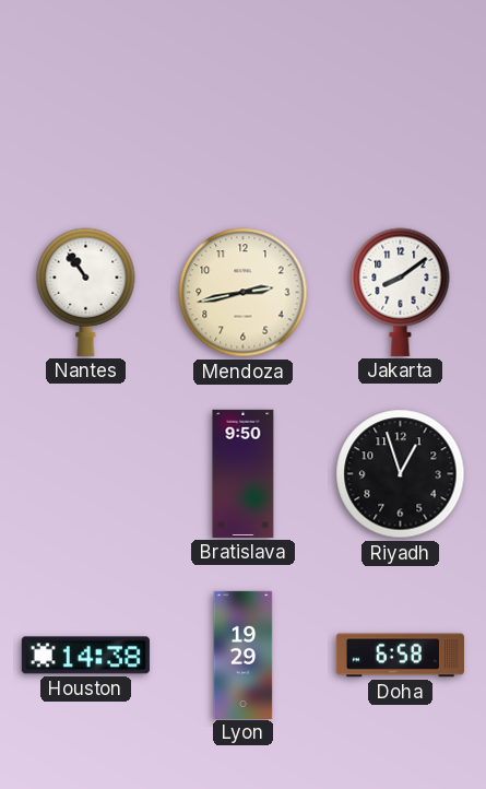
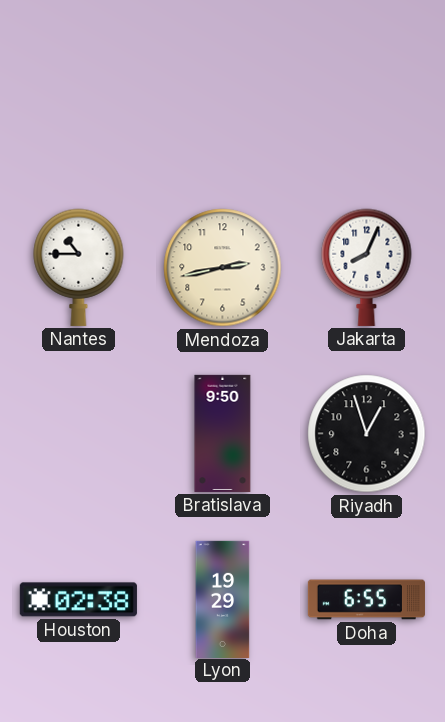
Nantes: 10:54 -> 10:45 (79, 267)
Jakarta: 8:09 -> 8:04 (367, 267)
Houston: 14:38 -> 02:38 (78, 600)
Doha: 6:58 -> 6:55 (366, 600)
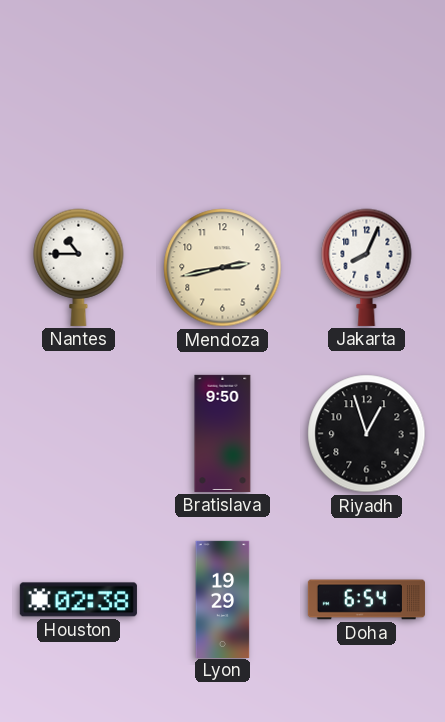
Doha: 6:55 -> 6:54 (366, 600)
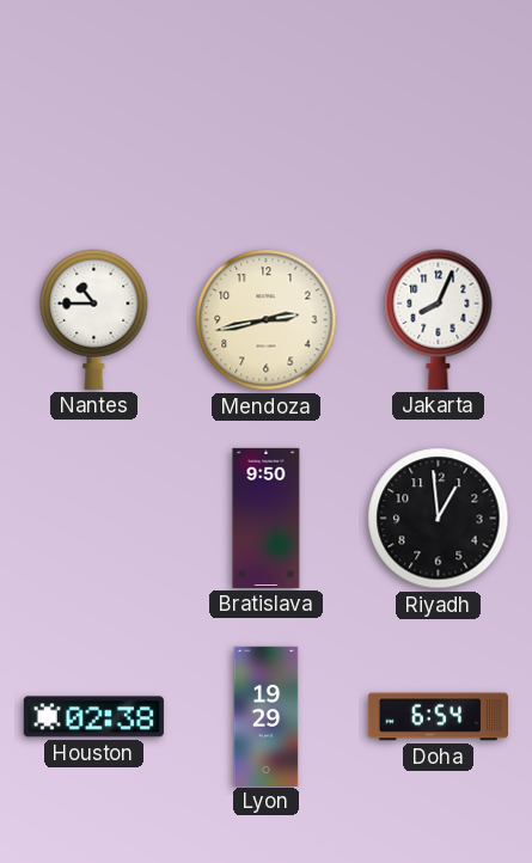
Riyadh: 12:57 -> 12:59 (439, 519)
